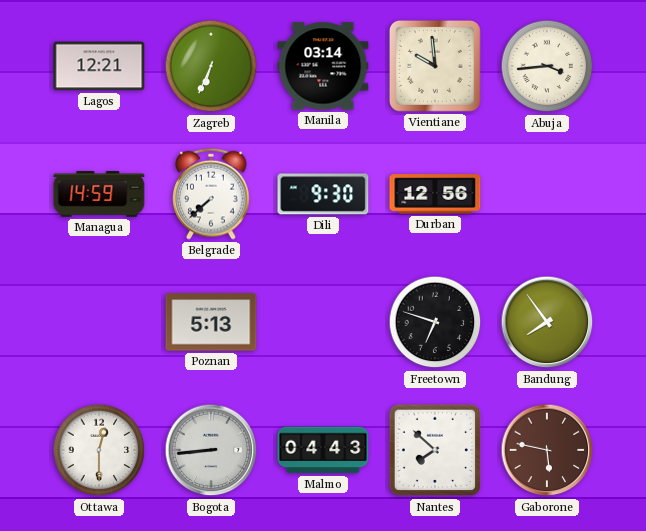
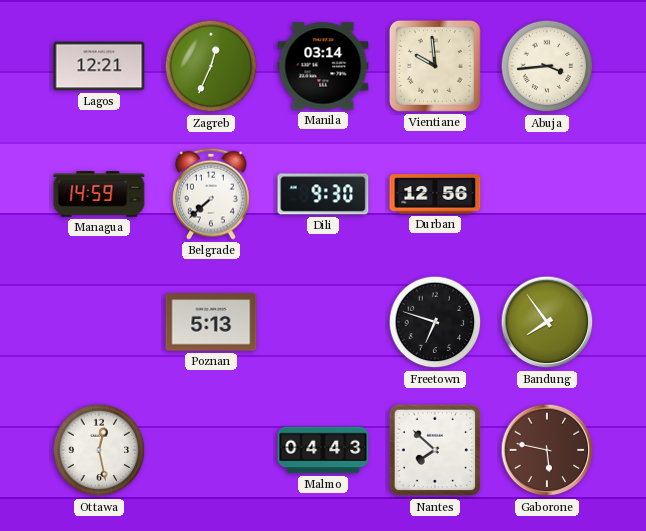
Zagreb: 6:34 -> 12:34 (211, 66)
Ottawa: 12:30 -> 12:28 (99, 450)
Bogota: 8:44 -> none (211, 450)
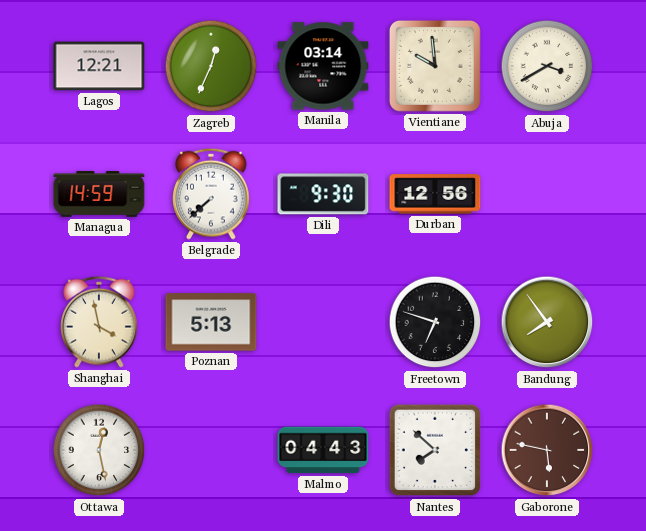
Abuja: 3:44 -> 3:40 (547, 66)
Shanghai: none -> 3:58 (99, 322)
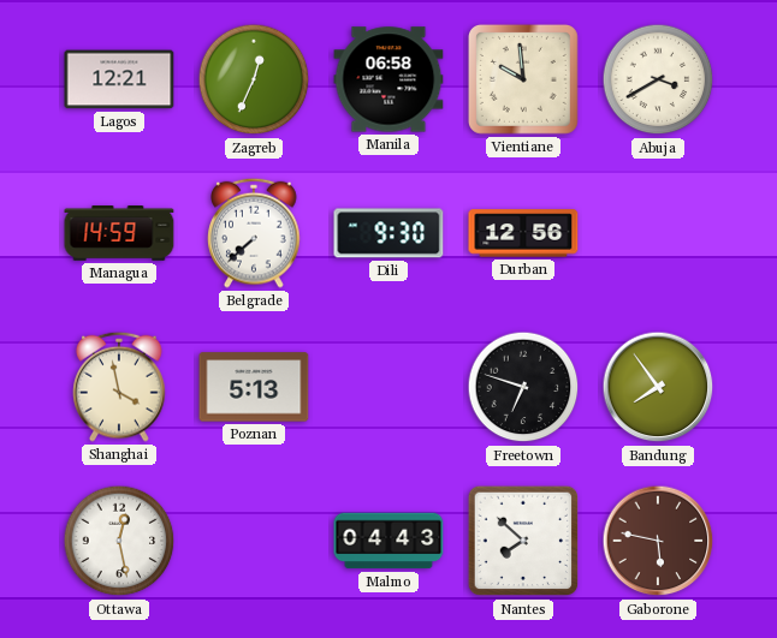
Manila: 03:14 -> 06:58 (388, 79)
